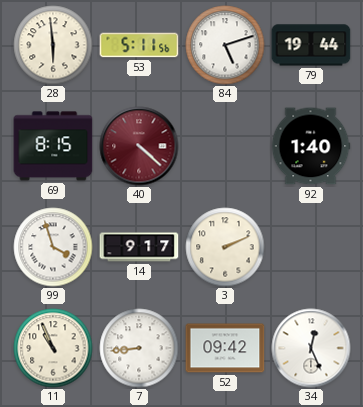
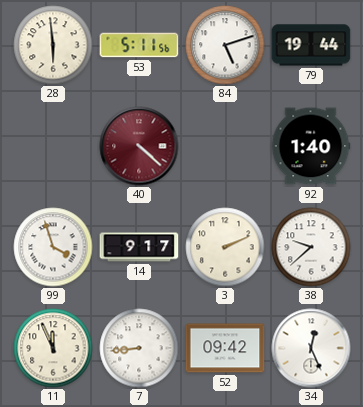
69: 8:15 -> none (53, 146)
38: none -> 9:38 (311, 247)
11: 10:56 -> 11:56 (53, 348)
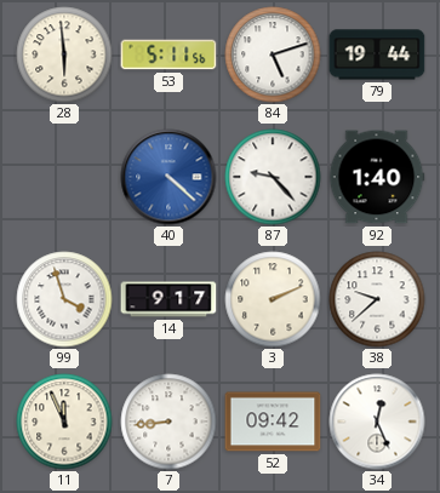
40 dial: burgundy -> blue (168, 177)
87: none -> 9:23 (273, 177)
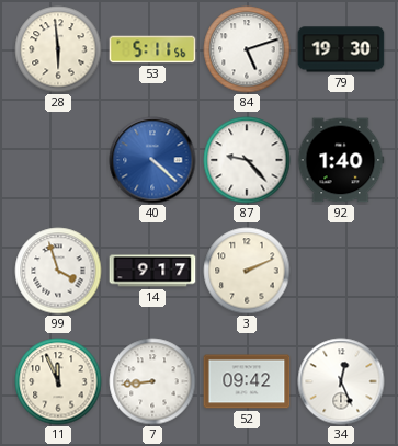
79: 19:44 -> 19:30 (341, 49)
38: 9:38 -> none (377, 299)
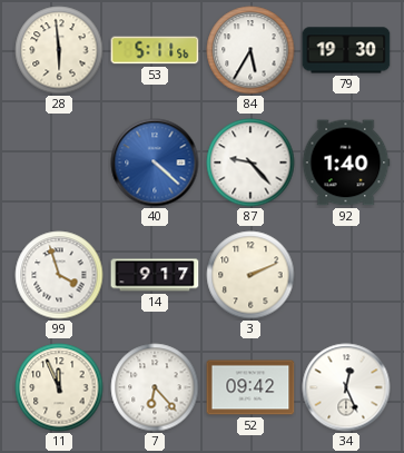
84: 5:12 -> 5:35 (250, 50)
7: 8:44 -> 6:23 (155, 387)
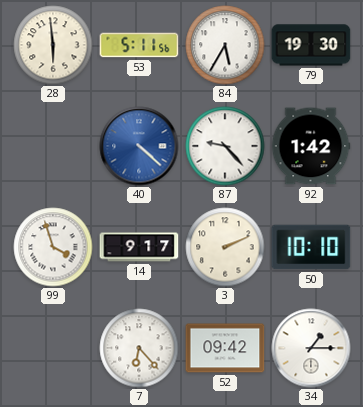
92: 1:40 -> 1:42 (311, 146)
50: none -> 10:10 (311, 247)
11: 11:56 -> none (59, 387)
34: 12:26 -> 1:15 (311, 348)
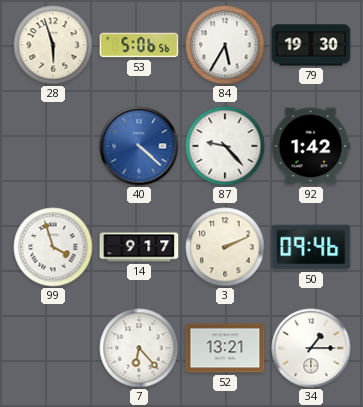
28: 5:59 -> 5:57 (53, 45)
53: 5:11 -> 5:06 (139, 45)
50: 10:10 -> 09:46 (311, 247)
52: 09:42 -> 13:21 (225, 348)
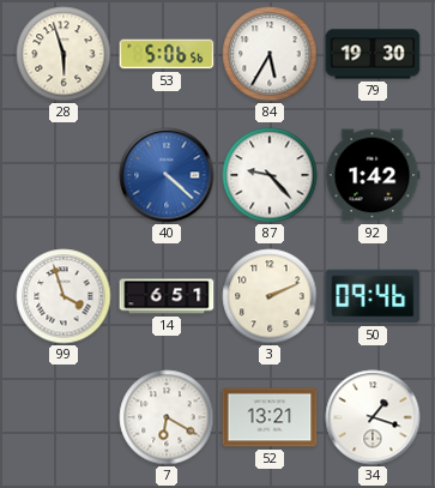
14: 9:17 -> 6:51 (167, 296)
7: 6:23 -> 6:20 (167, 417)
34: 1:15 -> 1:18 (373, 417)
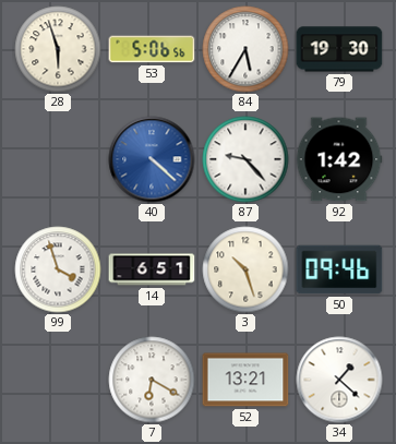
3: 2:11 -> 10:27 (245, 269)
34: 1:18 -> 1:22 (339, 380)
